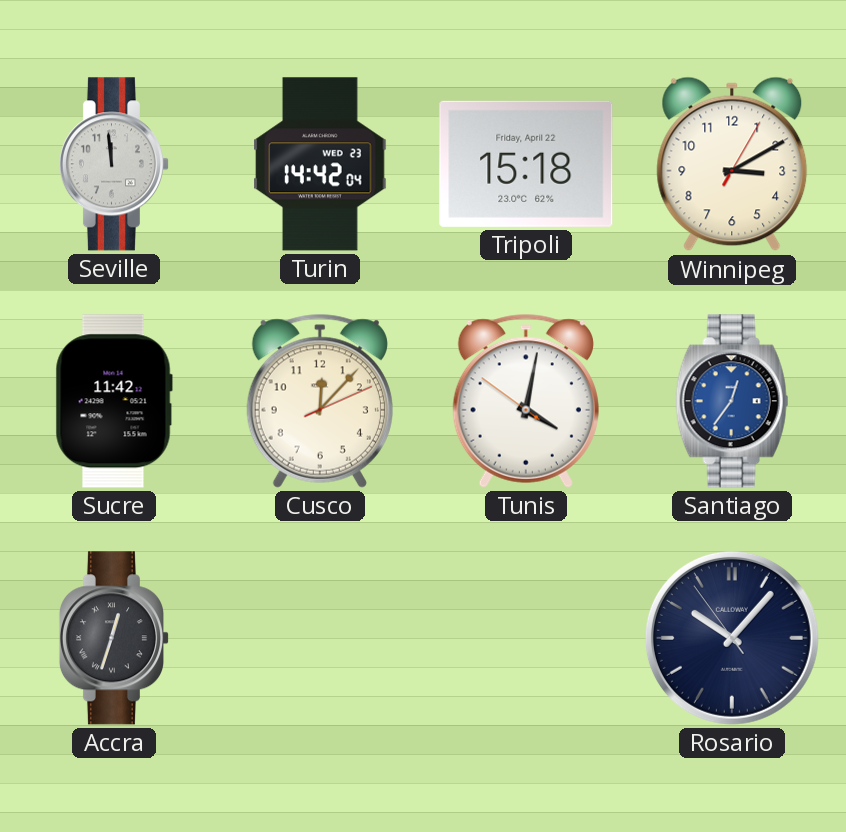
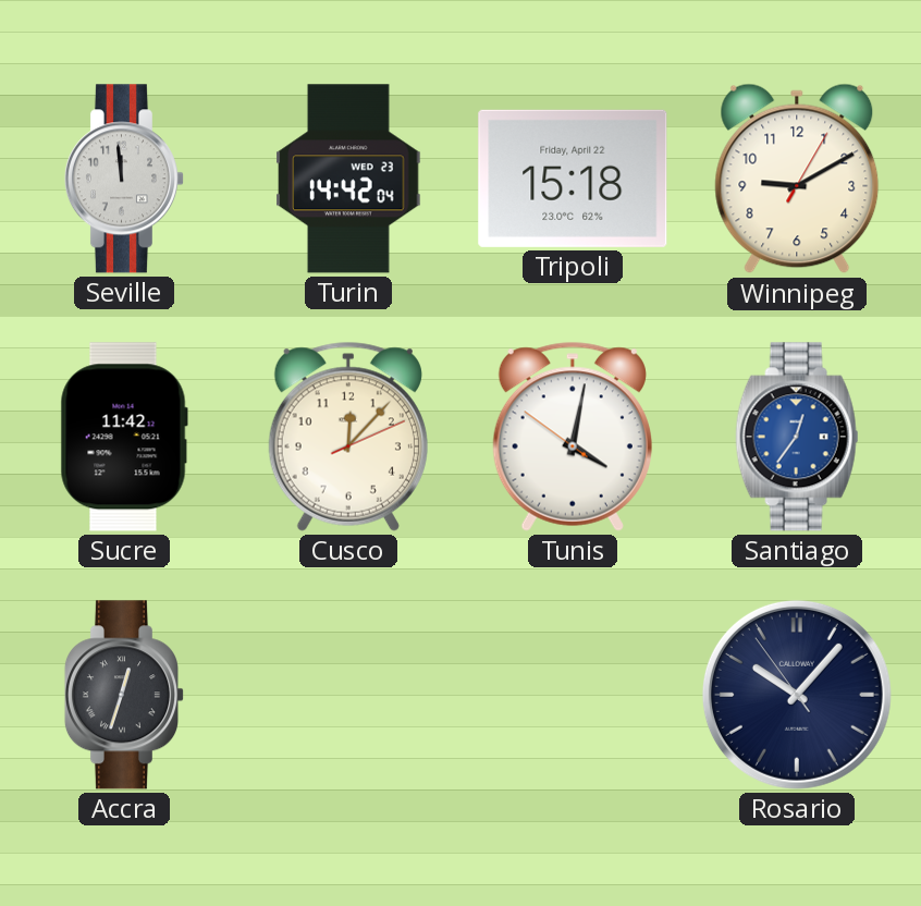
Winnipeg: 3:10 -> 9:10 (797, 179)
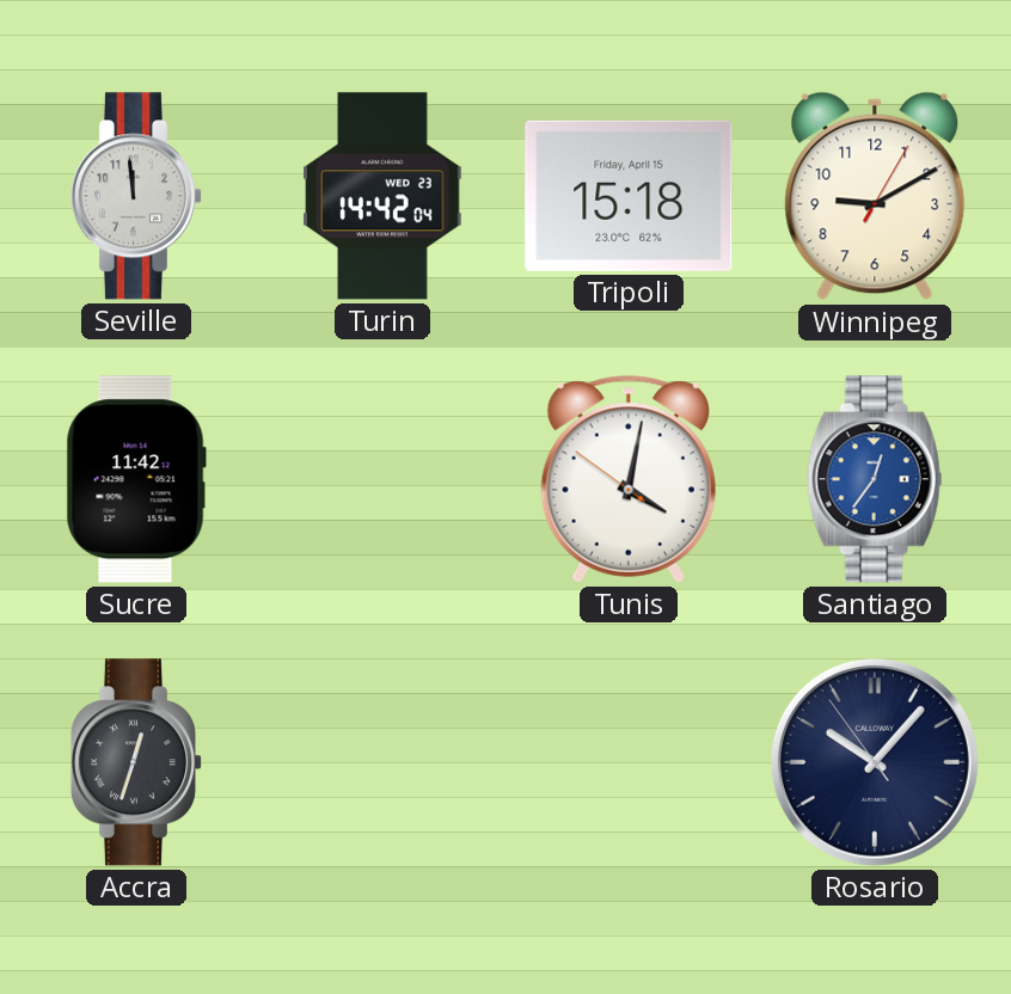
Tripoli date: Friday, April 22 -> Friday, April 15 (629, 196)
Cusco: 12:07 -> none (348, 437)
